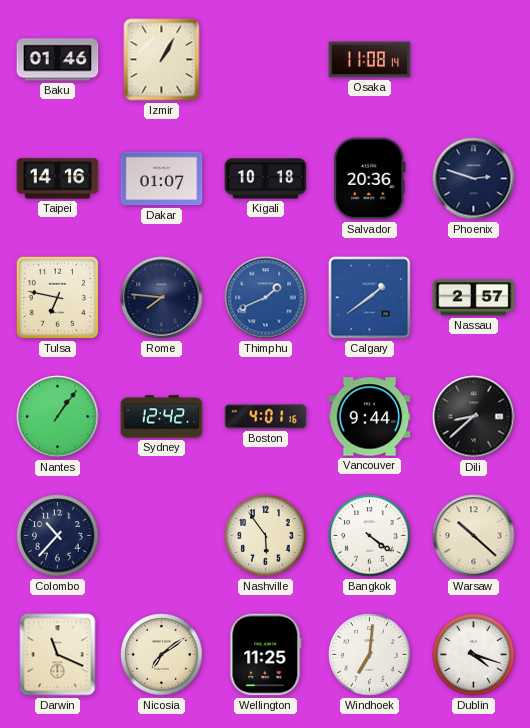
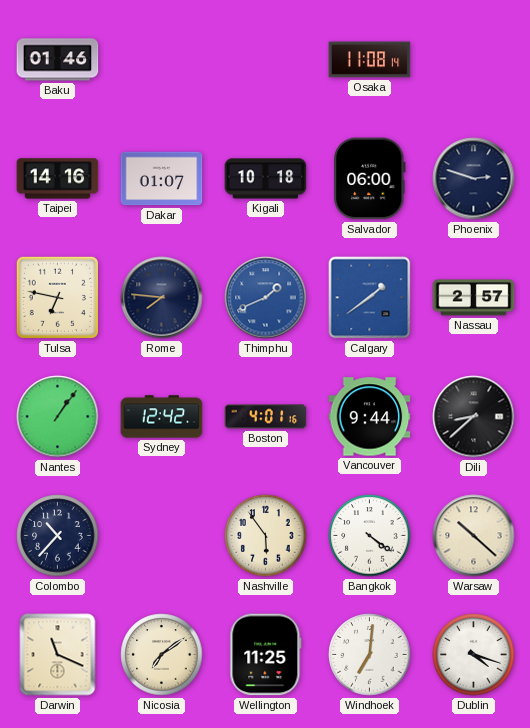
Izmir: 1:05 -> none (162, 60)
Salvador: 20:36 -> 06:00 (370, 179)
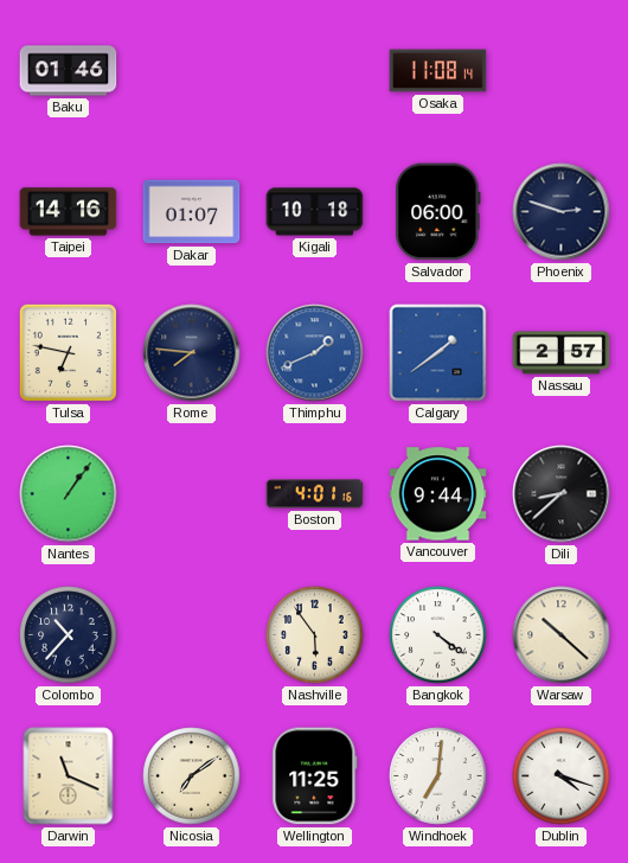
Sydney: 12:42 -> none (162, 417)
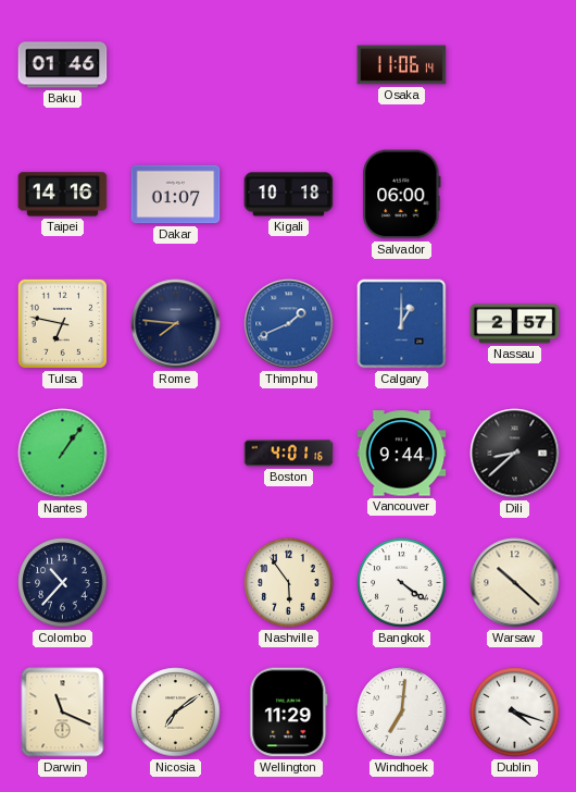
Osaka: 11:08 -> 11:06 (402, 65)
Phoenix: 2:48 -> none (562, 212)
Calgary: 1:39 -> 1:00 (402, 324)
Wellington: 11:25 -> 11:29 (289, 713)
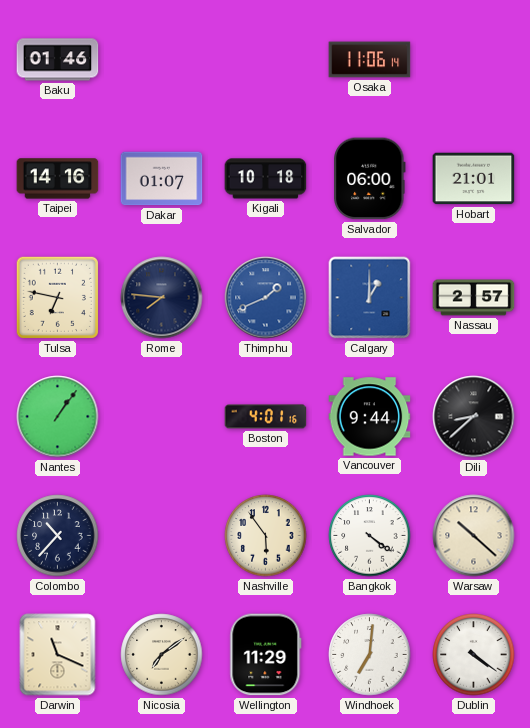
Hobart: none -> 21:01 (474, 179)
Dublin: 4:18 -> 4:21 (474, 655)
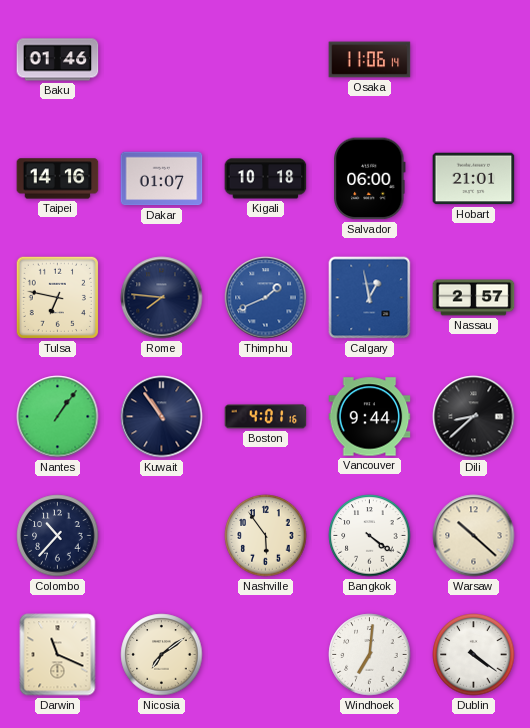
Calgary: 1:00 -> 12:58 (370, 298)
Kuwait: none -> 10:54 (162, 417)
Wellington: 11:29 -> none (266, 655)
